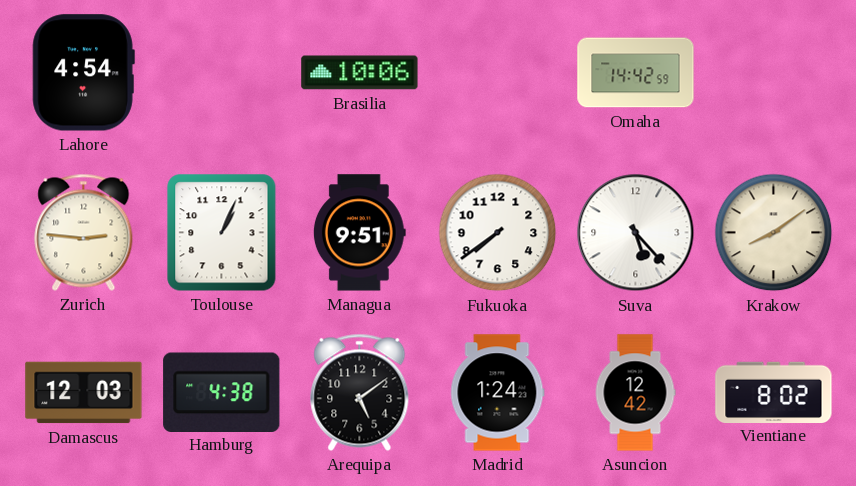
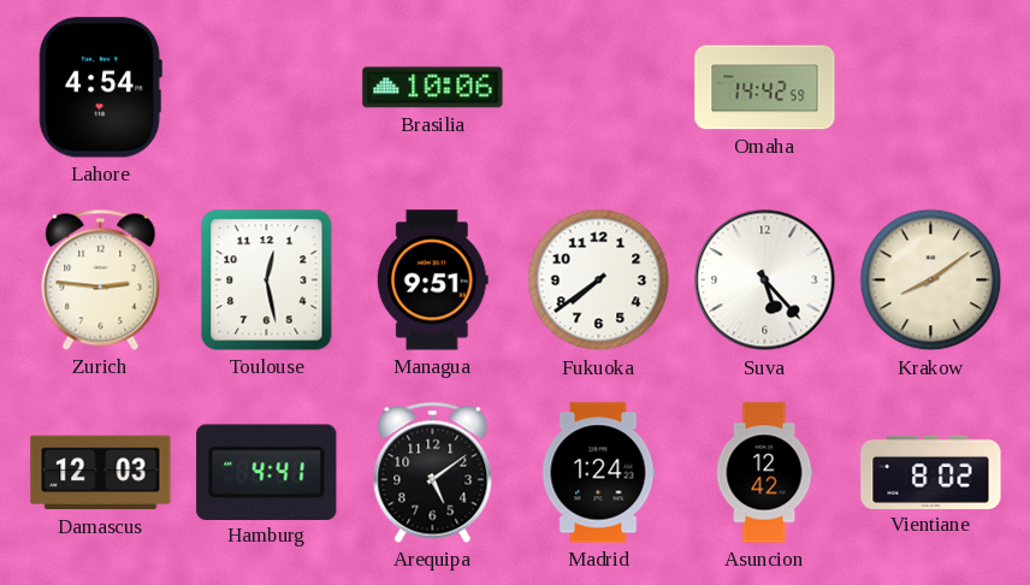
Toulouse: 1:04 -> 12:28 (267, 280)
Hamburg: 4:38 -> 4:41 (267, 472)
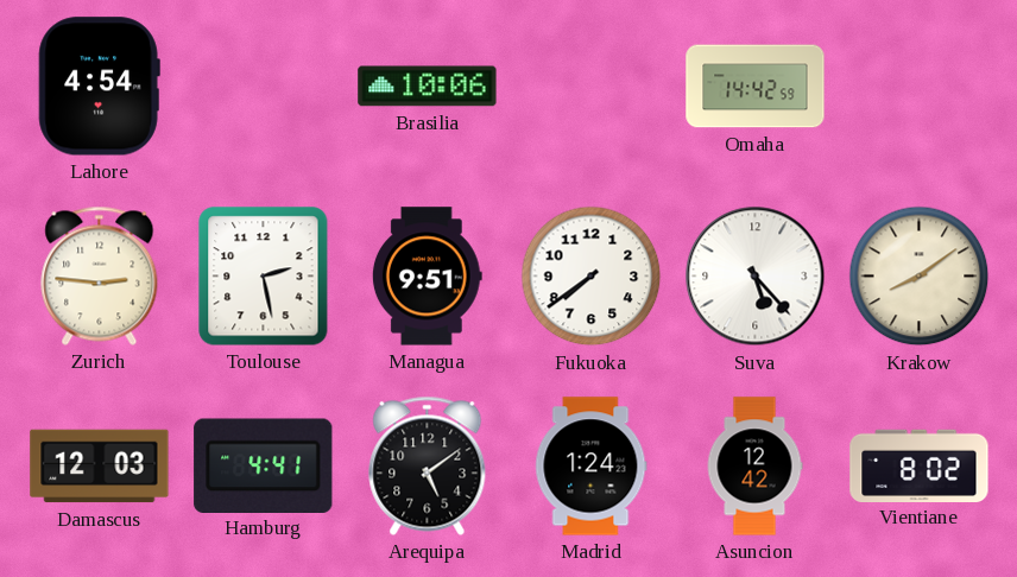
Toulouse: 12:28 -> 2:28 (264, 277)
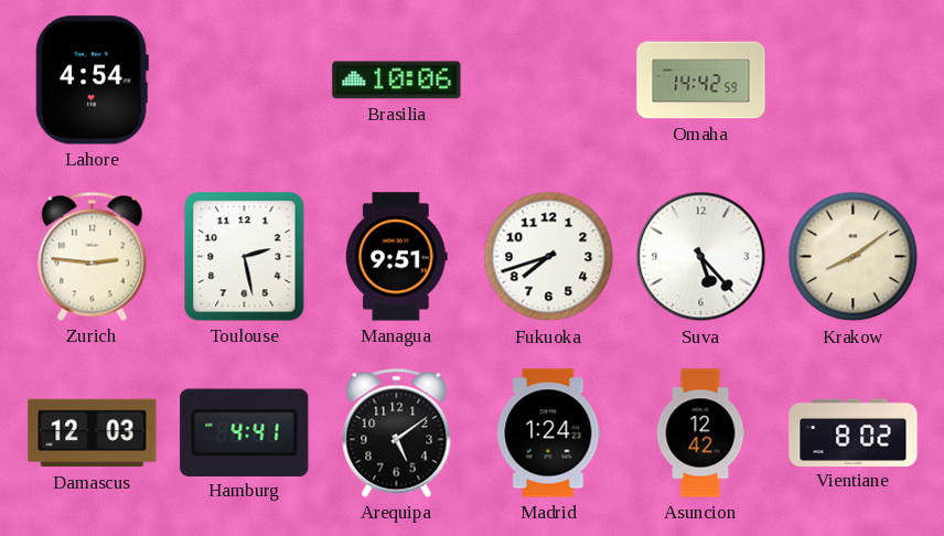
Fukuoka: 7:39 -> 7:42 (549, 257)
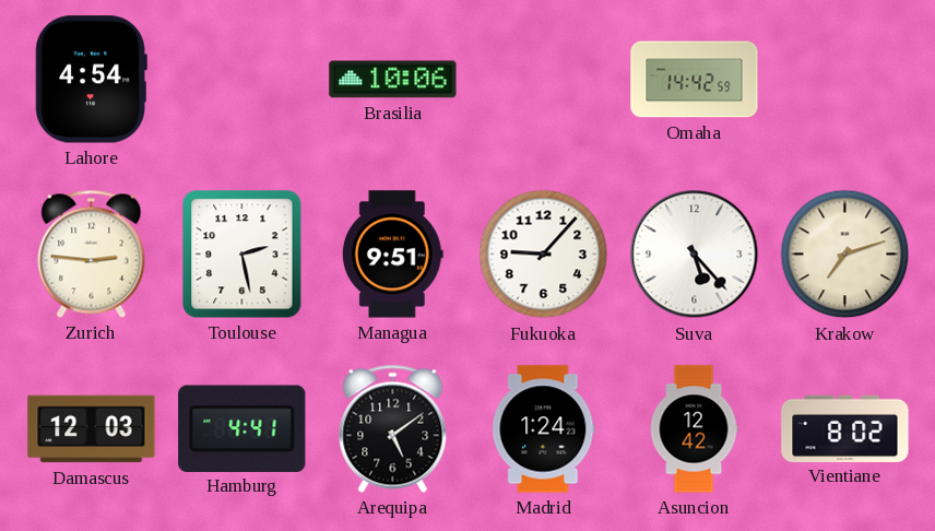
Fukuoka: 7:42 -> 9:07 (544, 255)
Krakow: 8:09 -> 7:12 (845, 255)
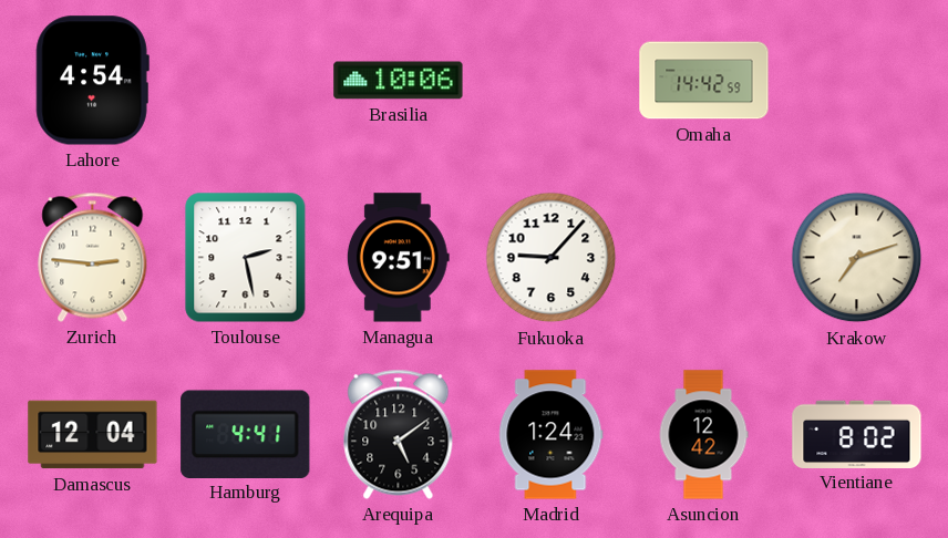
Suva: 5:23 -> none (695, 255)
Damascus: 12:03 -> 12:04 (93, 435)
